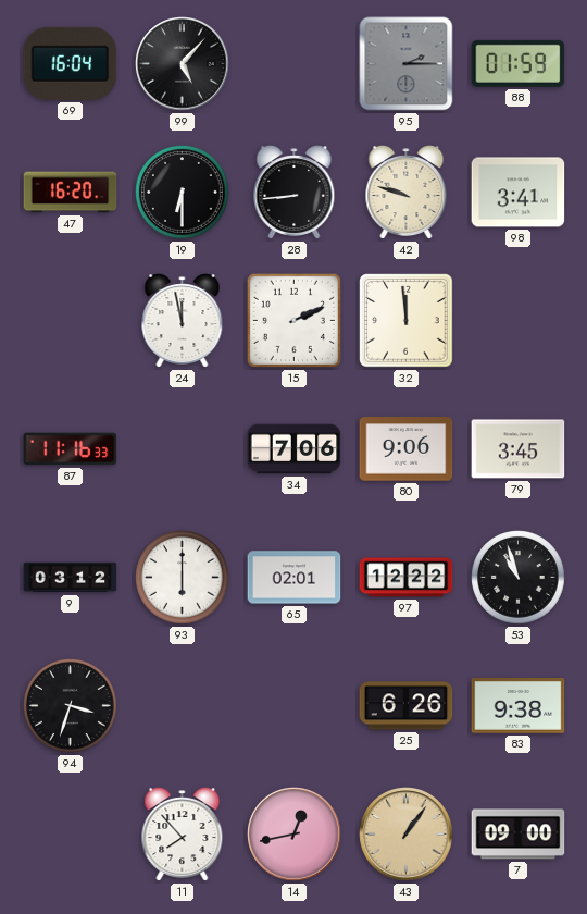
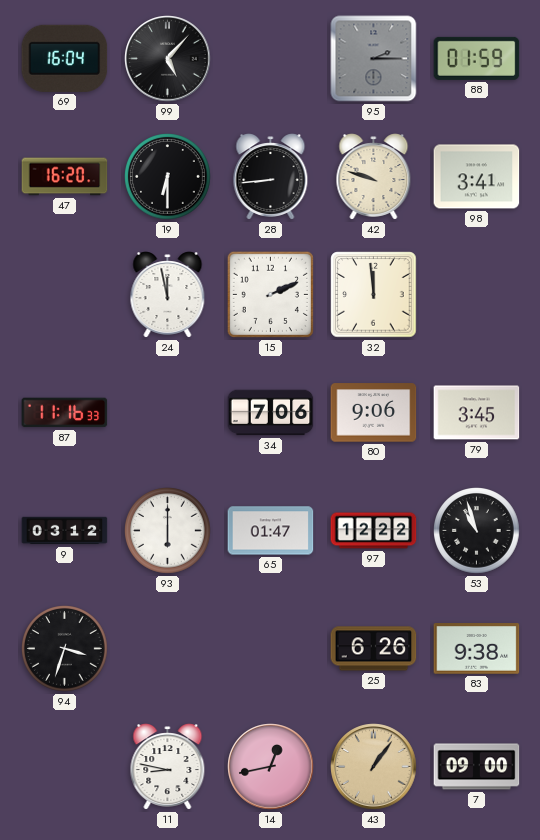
65: 02:01 -> 01:47 (271, 531)
11: 7:53 -> 8:47 (168, 767)
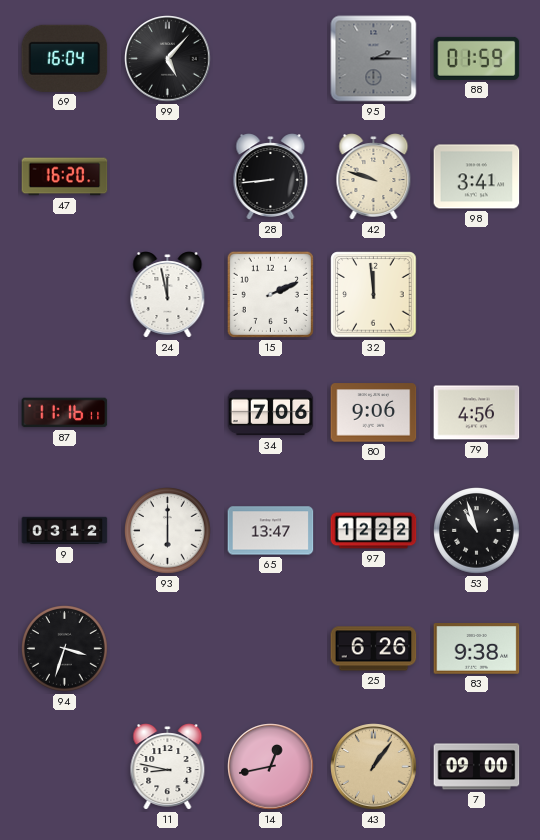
19: 6:30 -> none (168, 177)
87: 11:16:33 -> 11:16:11 (65, 413)
79: 3:45 -> 4:56 (477, 413)
65: 01:47 -> 13:47 (271, 531)
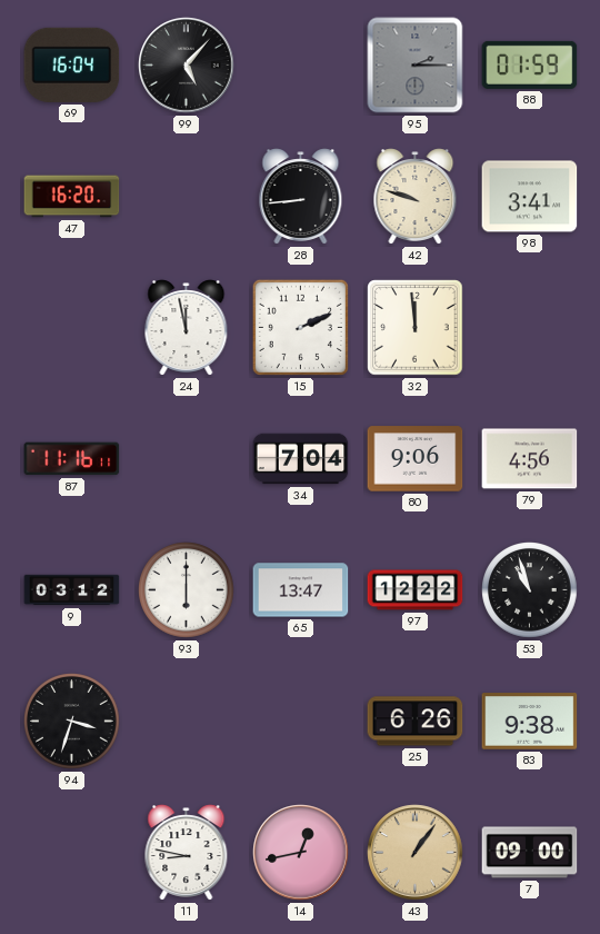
34: 7:06 -> 7:04 (301, 459)
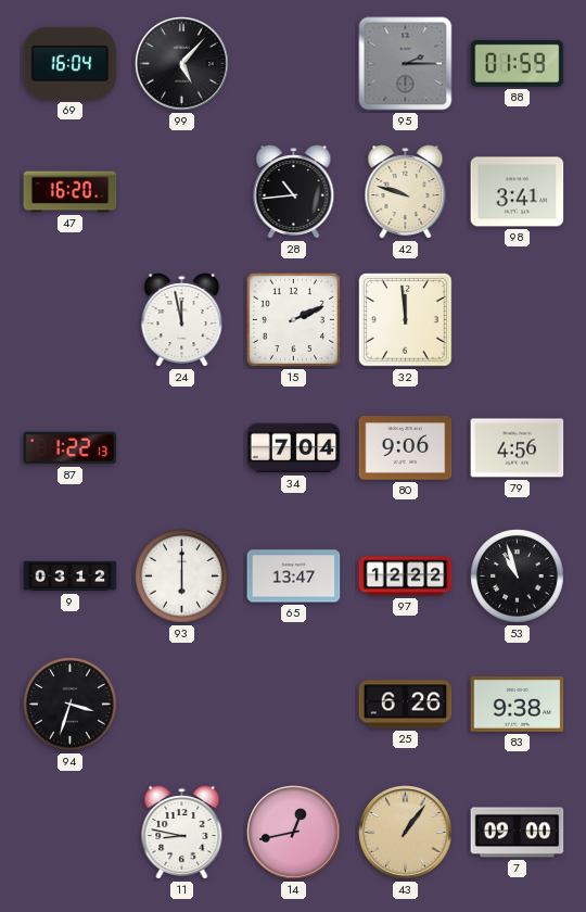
28: 8:44 -> 10:44 (294, 192)
87: 11:16 -> 1:22 (71, 448)
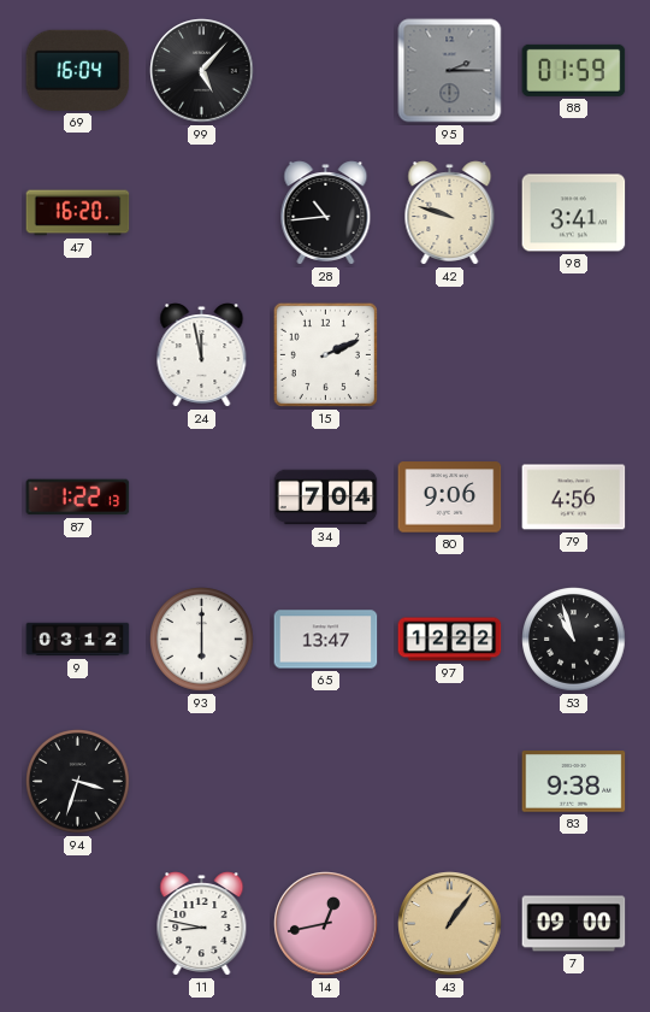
32: 11:59 -> none (406, 320)
25: 6:26 -> none (406, 705)
